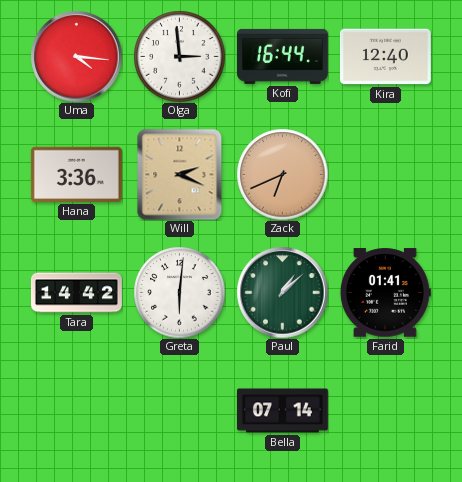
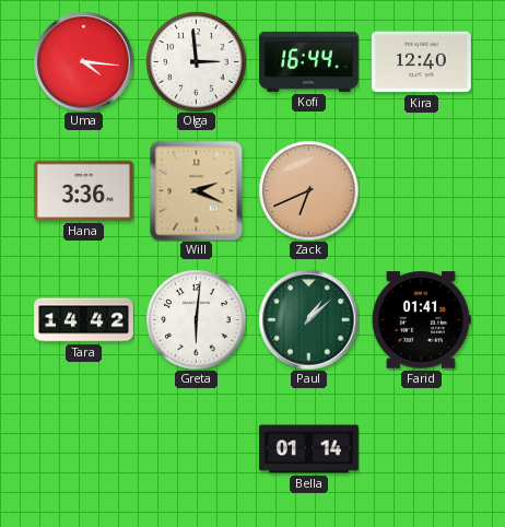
Bella: 07:14 -> 01:14 (308, 449)
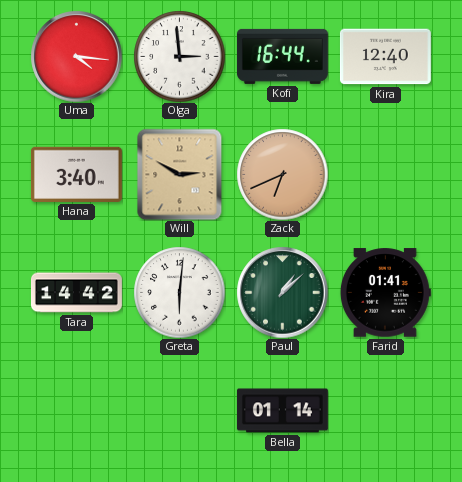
Hana: 3:36 -> 3:40 (76, 174)
Will: 2:19 -> 2:50 (180, 174)
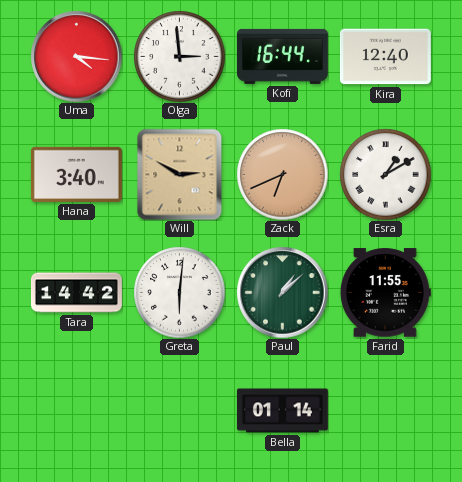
Esra: none -> 1:10 (385, 174)
Farid: 01:41 -> 11:55 (385, 293)
